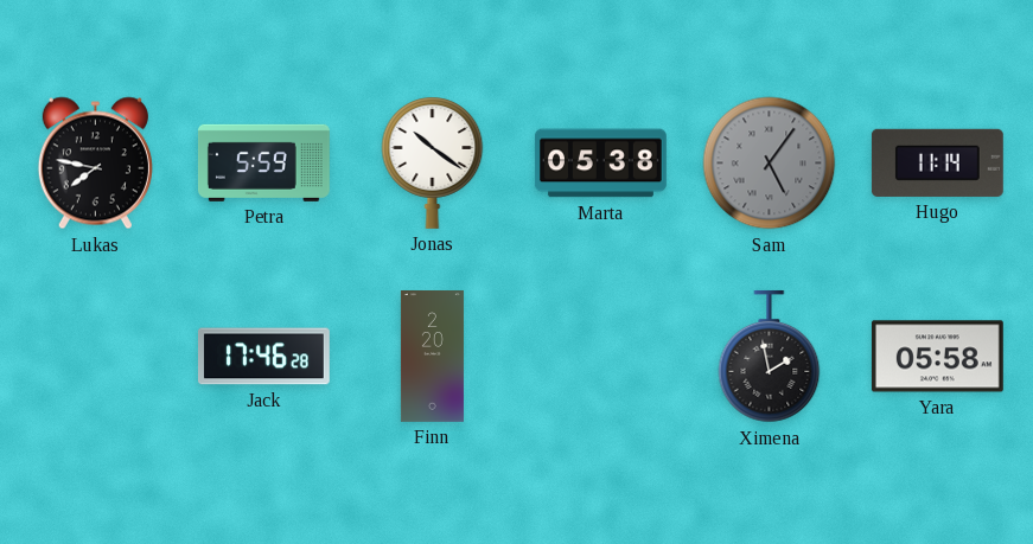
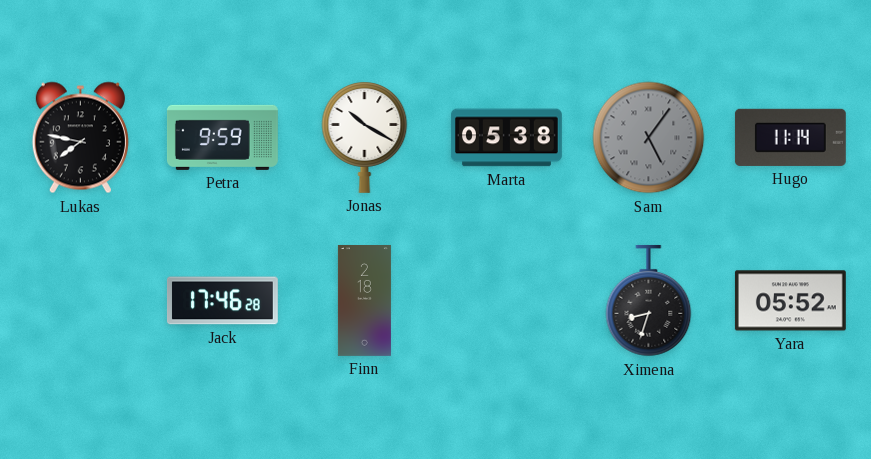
Petra: 5:59 -> 9:59 (222, 137)
Jonas: 10:21 -> 10:20 (365, 137)
Finn: 2:20 -> 2:18 (364, 301)
Ximena: 1:58 -> 8:33 (649, 301)
Yara: 05:58 -> 05:52 (790, 301)
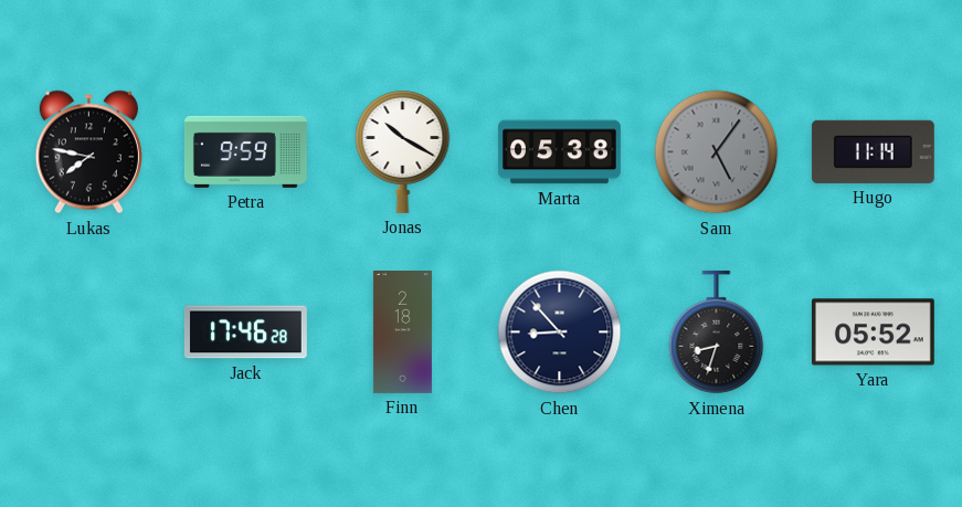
Chen: none -> 8:53 (560, 332)
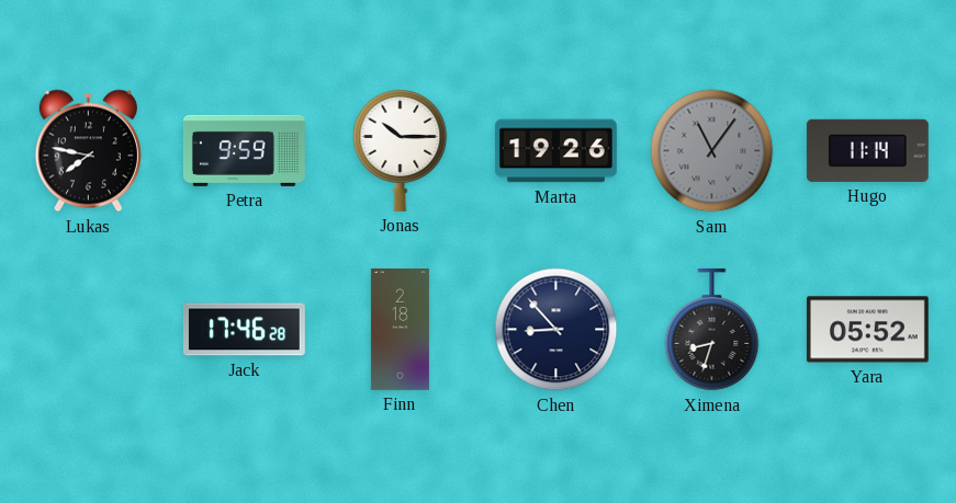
Jonas: 10:20 -> 10:15 (401, 150)
Marta: 05:38 -> 19:26 (555, 151)
Sam: 5:06 -> 11:06 (712, 151)
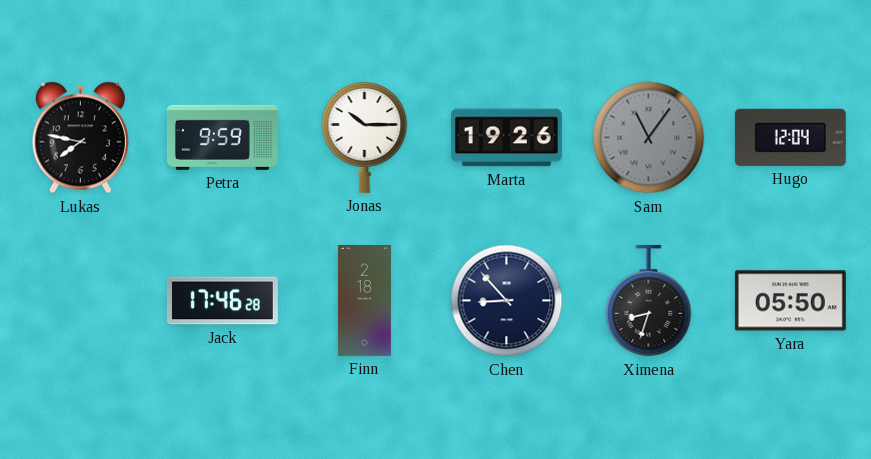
Hugo: 11:14 -> 12:04 (790, 137)
Yara: 05:52 -> 05:50 (790, 301)
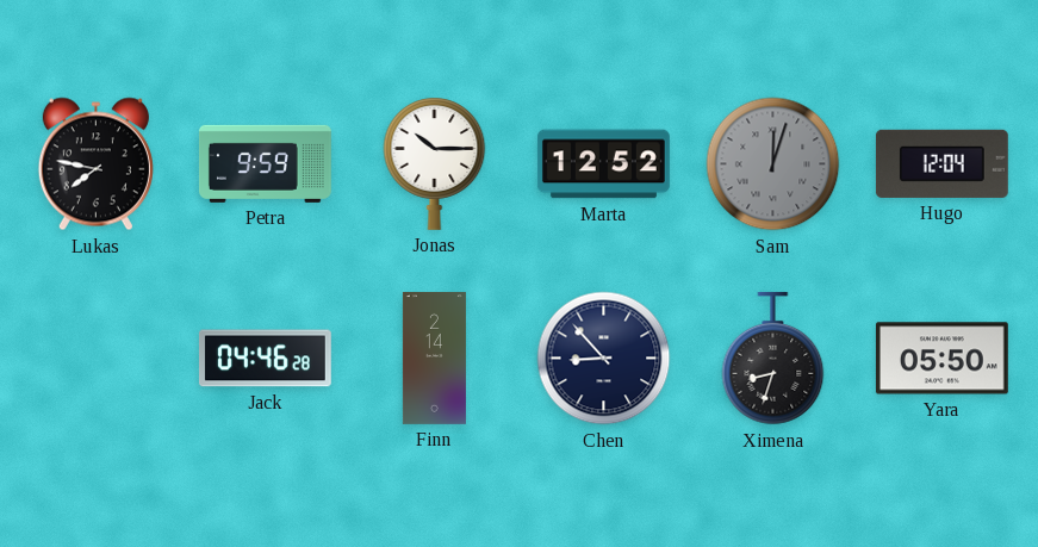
Marta: 19:26 -> 12:52 (603, 164)
Sam: 11:06 -> 12:03 (773, 164)
Jack: 17:46 -> 04:46 (265, 359)
Finn: 2:18 -> 2:14 (434, 359)
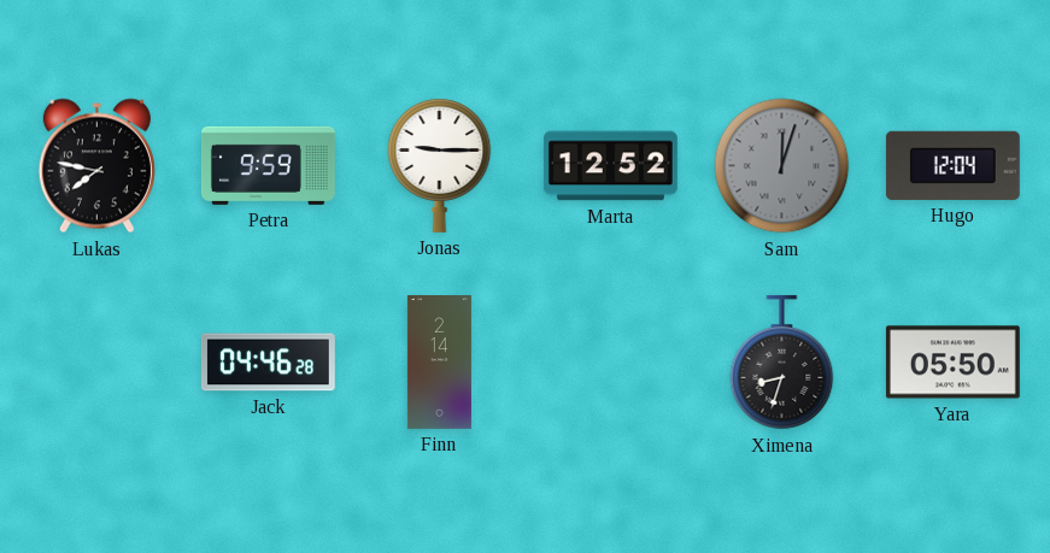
Jonas: 10:15 -> 9:15 (440, 165)
Chen: 8:53 -> none (604, 359)
